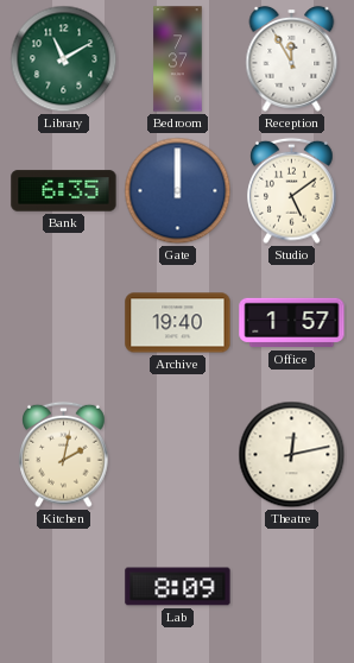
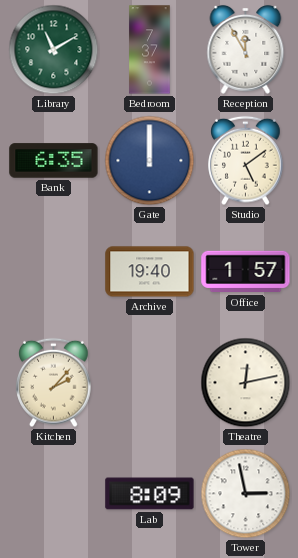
Kitchen: 2:02 -> 2:07 (54, 383)
Tower: none -> 2:58 (246, 494)
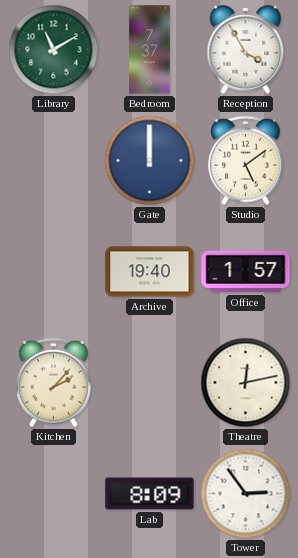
Reception: 11:55 -> 3:55 (246, 49)
Bank: 6:35 -> none (54, 161)
Tower: 2:58 -> 2:54 (246, 494)
